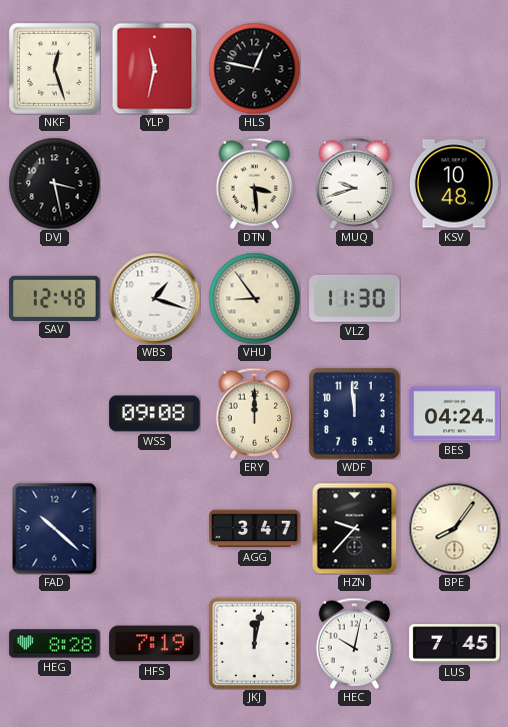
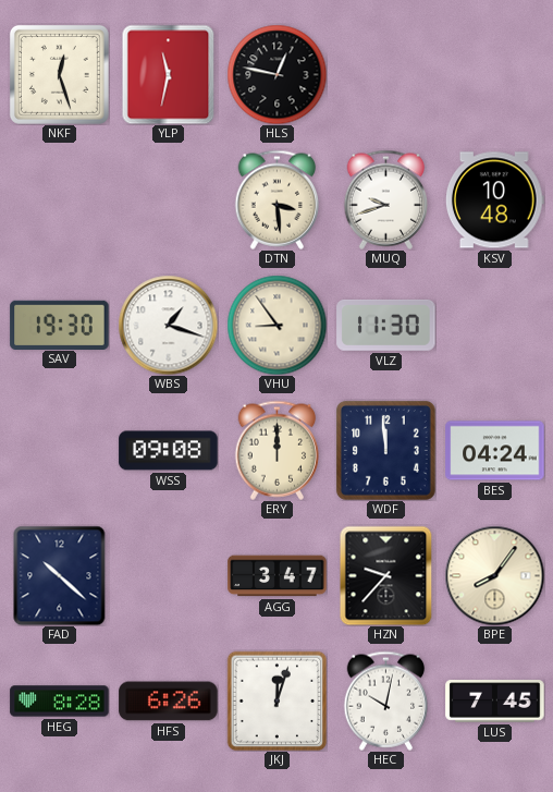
DVJ: 3:28 -> none (54, 183)
SAV: 12:48 -> 19:30 (60, 325)
HFS: 7:19 -> 6:26 (169, 702)
JKJ: 12:02 -> 12:03 (276, 700)
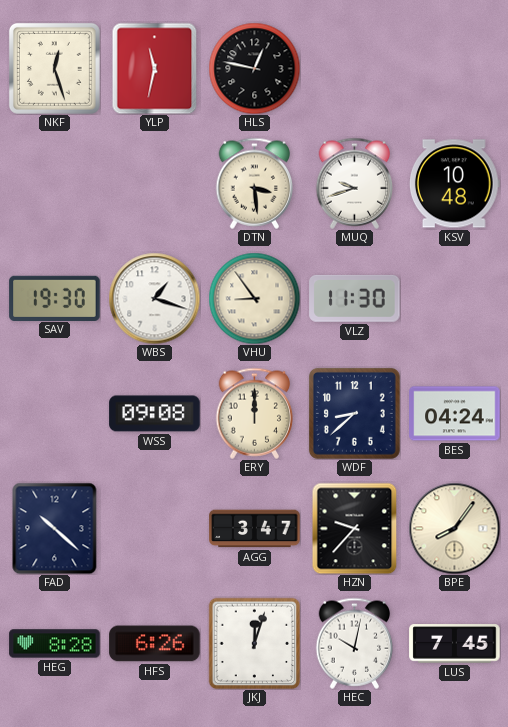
WDF: 11:59 -> 8:38 (354, 413)
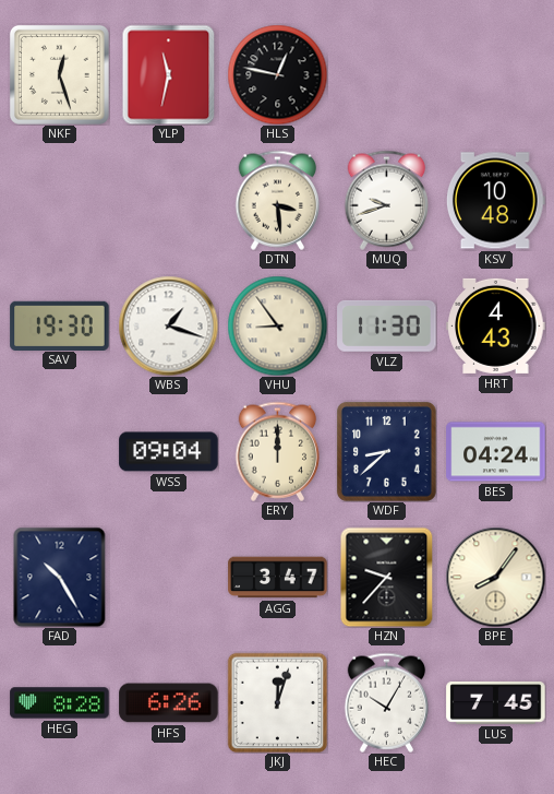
HRT: none -> 4:43 (496, 325)
WSS: 09:08 -> 09:04 (169, 452)
FAD: 10:22 -> 10:25 (60, 577)
HEC: 10:02 -> 10:05 (387, 702)
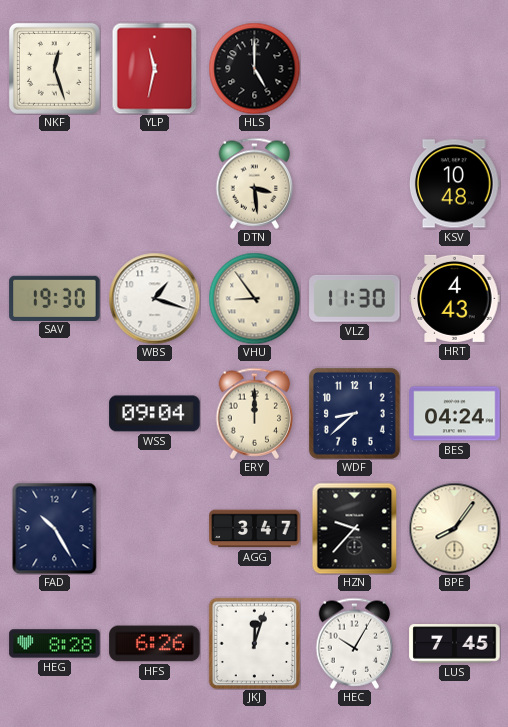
HLS: 12:47 -> 5:00 (254, 68)
MUQ: 9:42 -> none (387, 200)
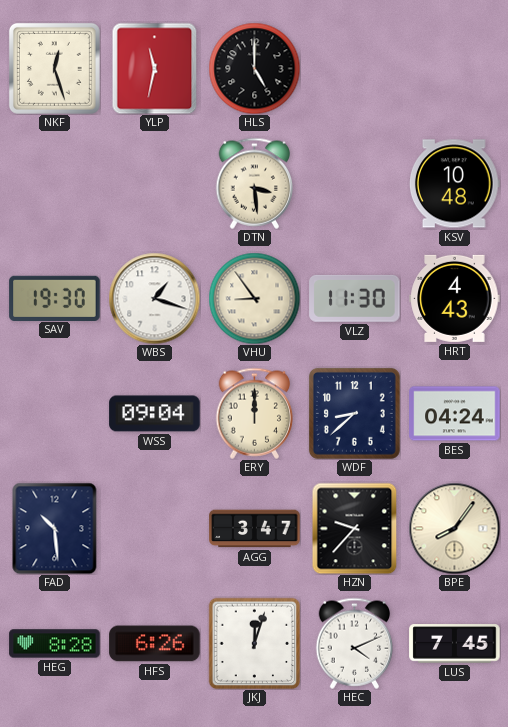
FAD: 10:25 -> 10:29 (55, 528)
HEC: 10:05 -> 4:11 (355, 643)
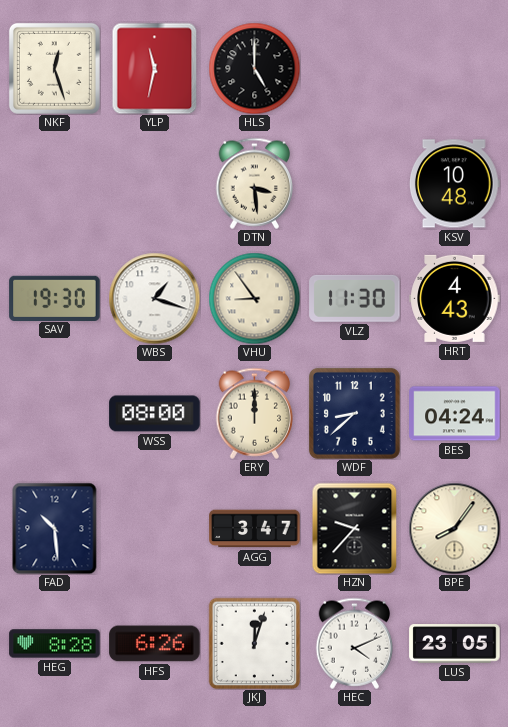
WSS: 09:04 -> 08:00 (155, 414)
LUS: 7:45 -> 23:05 (455, 644)
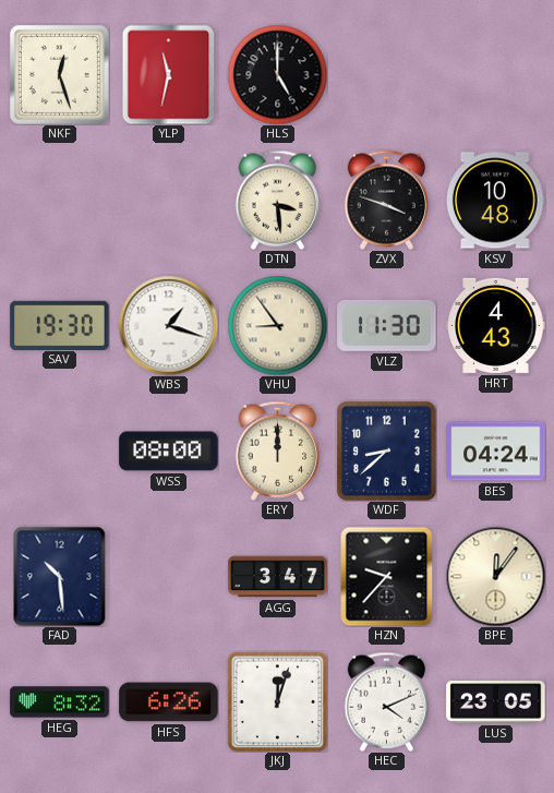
ZVX: none -> 3:48 (387, 200)
BPE: 8:06 -> 12:06 (495, 576)
HEG: 8:28 -> 8:32 (60, 702)
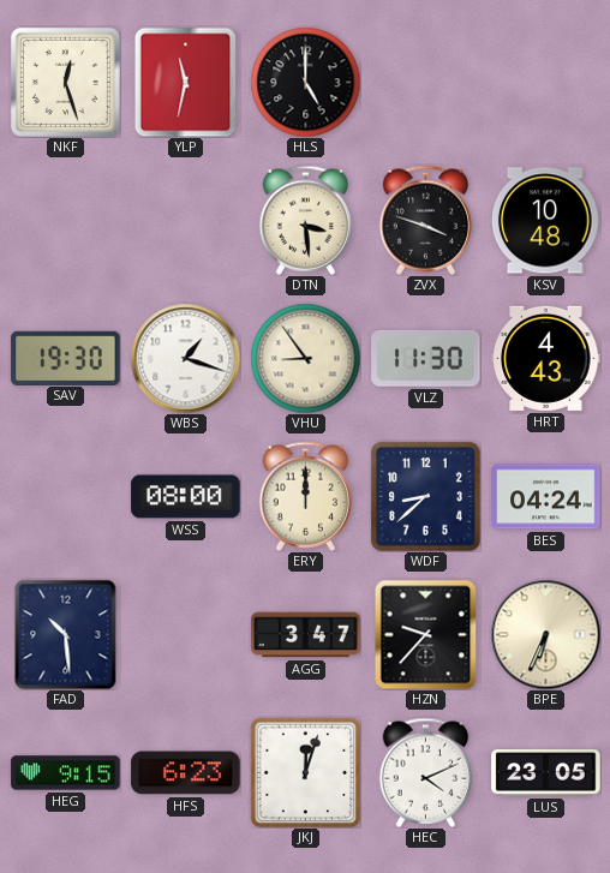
BPE: 12:06 -> 6:34 (545, 634)
HEG: 8:32 -> 9:15 (66, 773)
HFS: 6:26 -> 6:23 (186, 773)
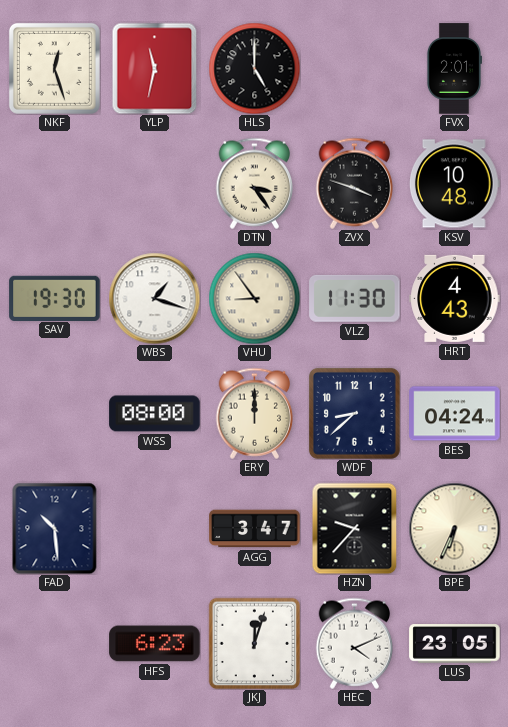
FVX: none -> 2:01 (453, 69)
DTN: 3:29 -> 3:24 (255, 183)
HEG: 9:15 -> none (66, 773)
